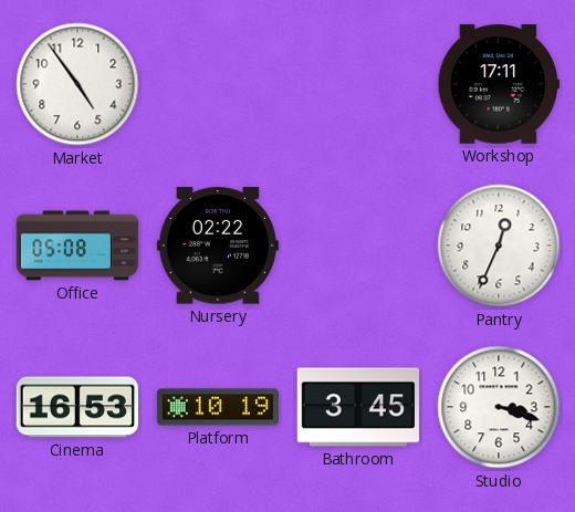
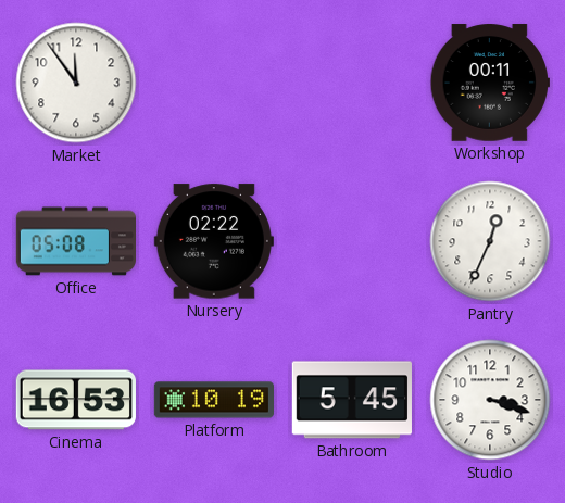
Market: 4:54 -> 11:54 (76, 83)
Workshop: 17:11 -> 00:11 (490, 83)
Bathroom: 3:45 -> 5:45 (352, 400)
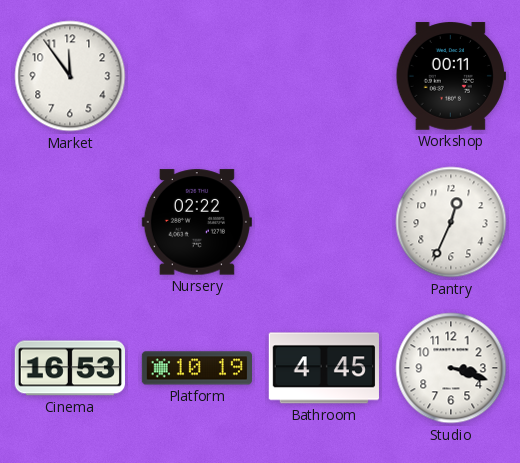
Office: 05:08 -> none (75, 241)
Bathroom: 5:45 -> 4:45 (324, 368)
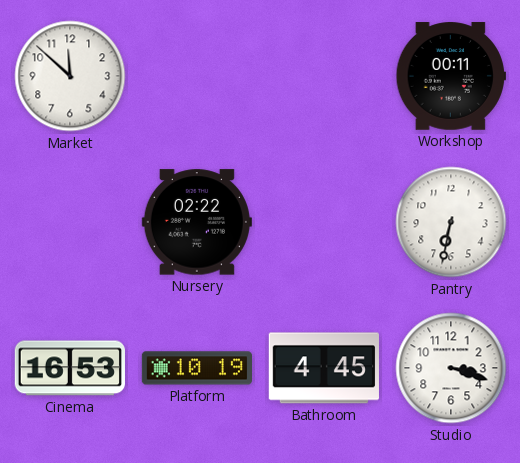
Market: 11:54 -> 11:52 (70, 76)
Pantry: 12:34 -> 6:32 (451, 222)
